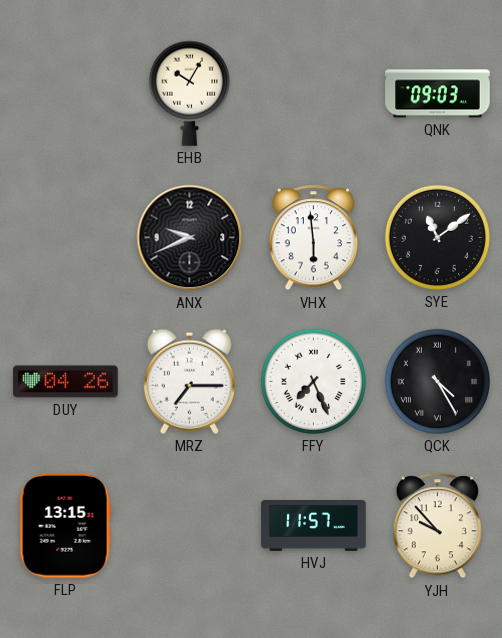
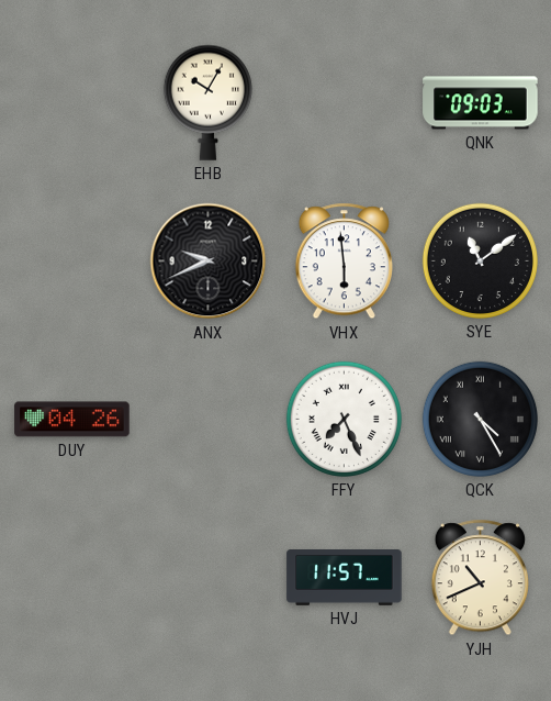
MRZ: 7:15 -> none (189, 381)
FLP: 13:15 -> none (65, 526)
YJH: 9:53 -> 10:41 (480, 578)
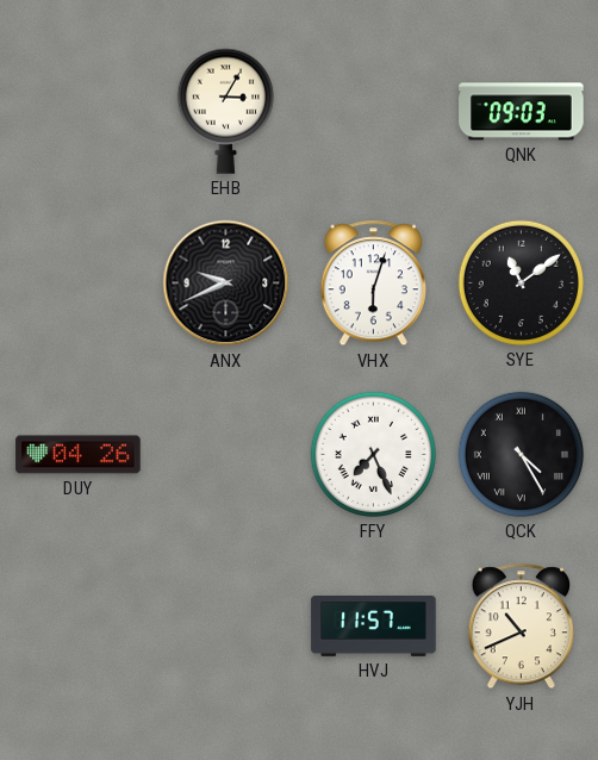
EHB: 10:05 -> 3:05 (225, 111)
VHX: 5:59 -> 6:03 (373, 284)
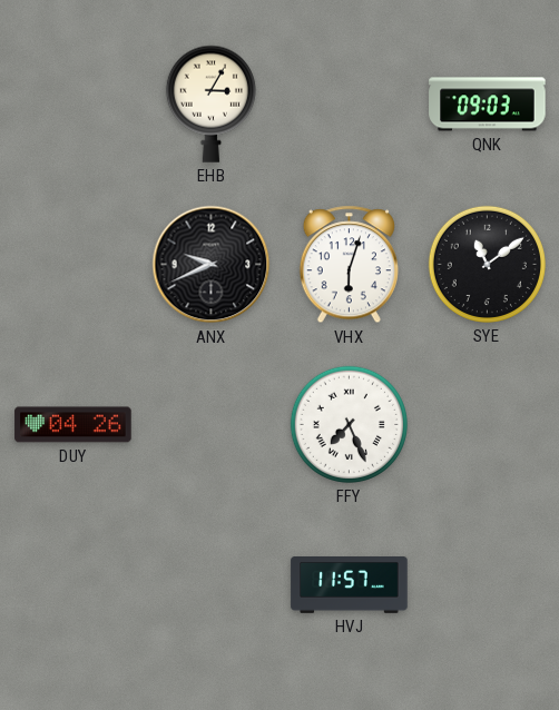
QCK: 4:25 -> none (521, 454)
YJH: 10:41 -> none (521, 627)
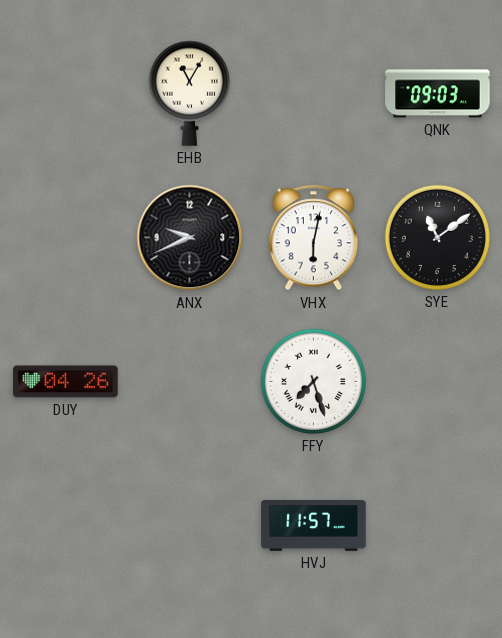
EHB: 3:05 -> 11:05 (189, 93)
VHX: 6:03 -> 6:02 (313, 238)
FFY: 7:26 -> 7:27 (313, 381)
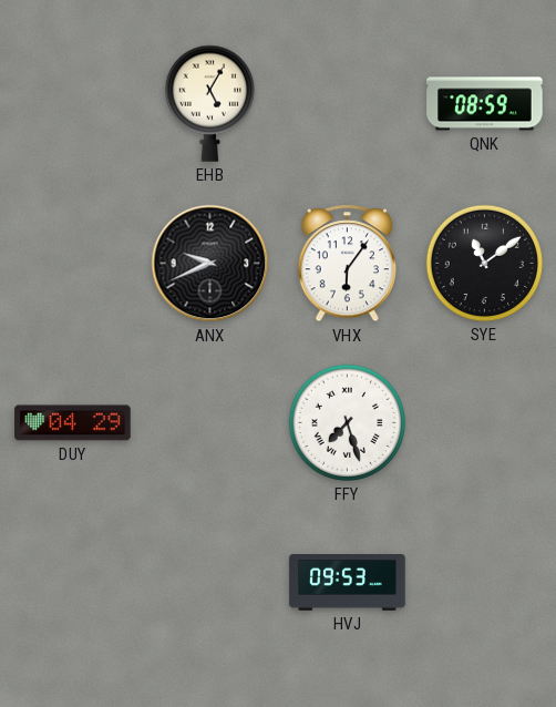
EHB: 11:05 -> 5:05 (209, 103)
QNK: 09:03 -> 08:59 (485, 104)
VHX: 6:02 -> 6:06 (347, 264)
DUY: 04:26 -> 04:29 (73, 423)
HVJ: 11:57 -> 09:53 (348, 583)
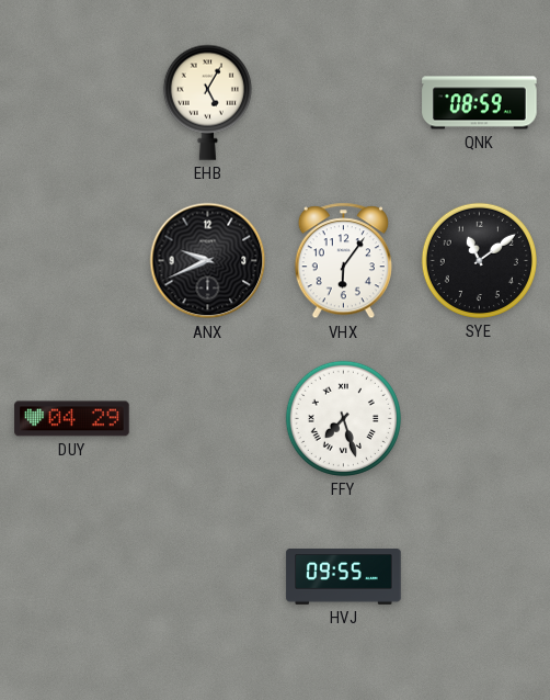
HVJ: 09:53 -> 09:55 (344, 577)
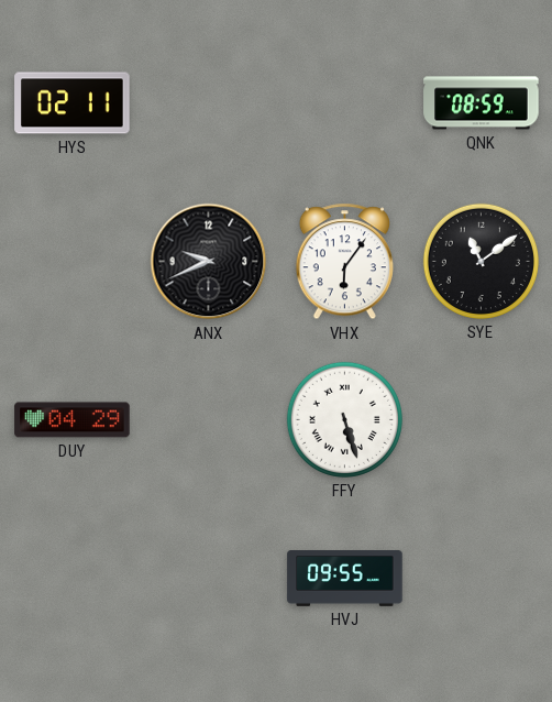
HYS: none -> 02:11 (73, 103)
EHB: 5:05 -> none (207, 102)
FFY: 7:27 -> 5:27 (344, 419)
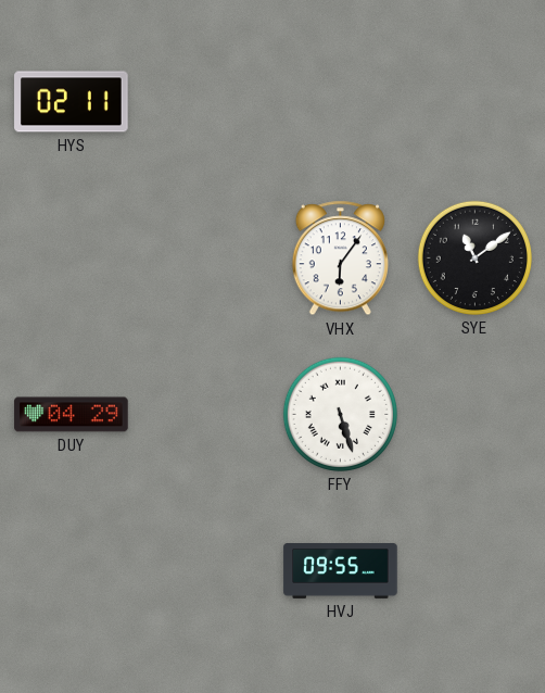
QNK: 08:59 -> none (482, 103)
ANX: 9:41 -> none (209, 262)
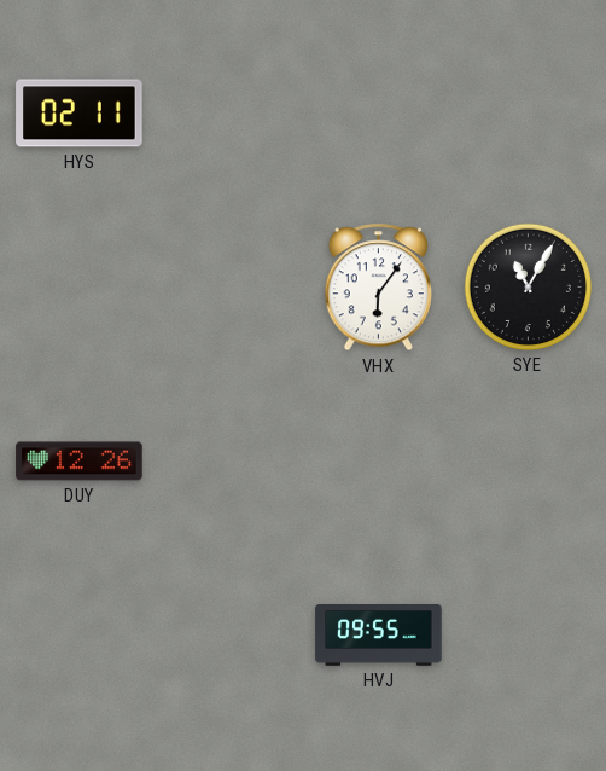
SYE: 11:09 -> 11:05 (528, 286)
DUY: 04:29 -> 12:26 (80, 462)
FFY: 5:27 -> none (340, 414)
